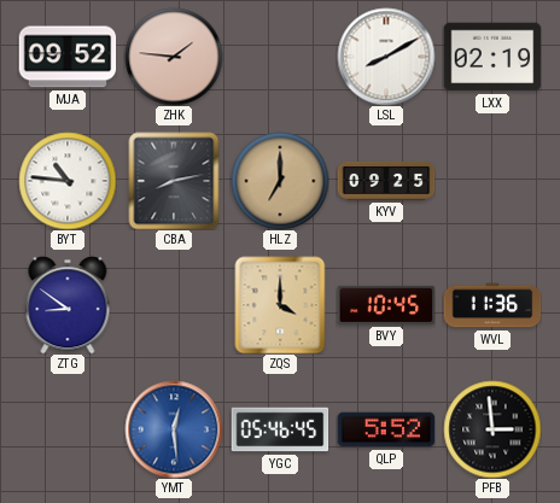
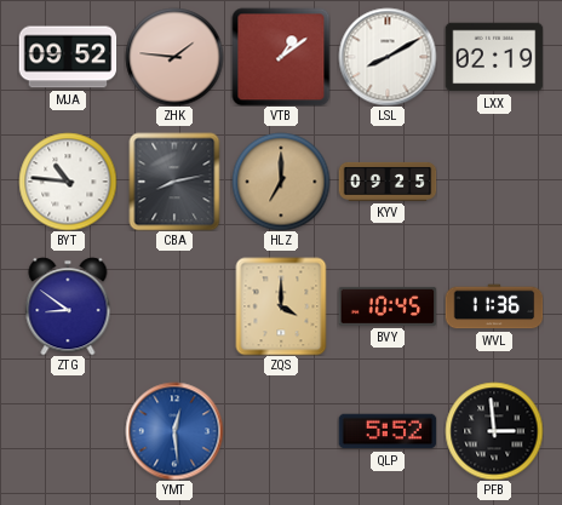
VTB: none -> 1:09 (281, 57)
YGC: 05:46 -> none (280, 429)
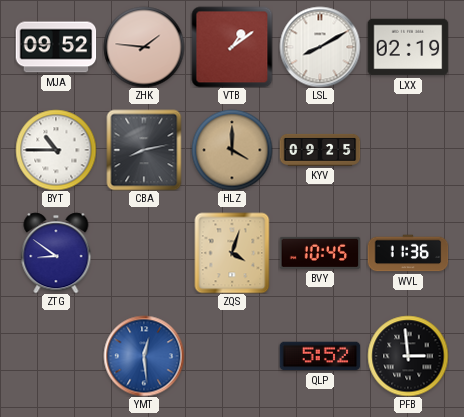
BYT: 10:46 -> 10:45 (56, 150)
HLZ: 7:00 -> 4:00 (232, 150)
ZQS: 4:00 -> 4:03 (232, 253)
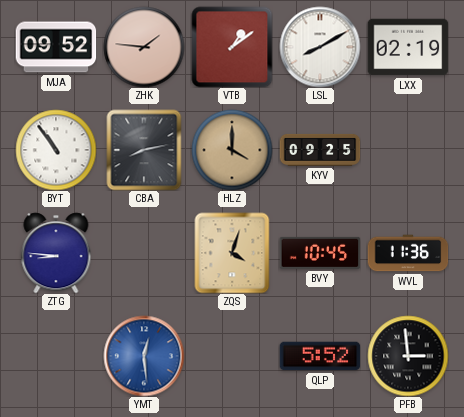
BYT: 10:45 -> 10:54 (56, 150)
ZTG: 8:51 -> 8:46 (56, 253)
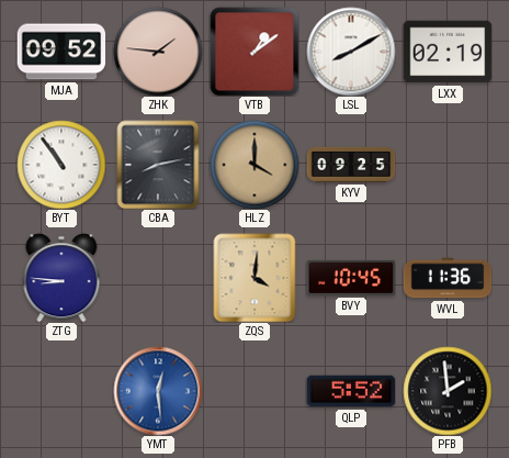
ZQS: 4:03 -> 4:01 (255, 278)
PFB: 2:59 -> 1:59 (448, 391)
